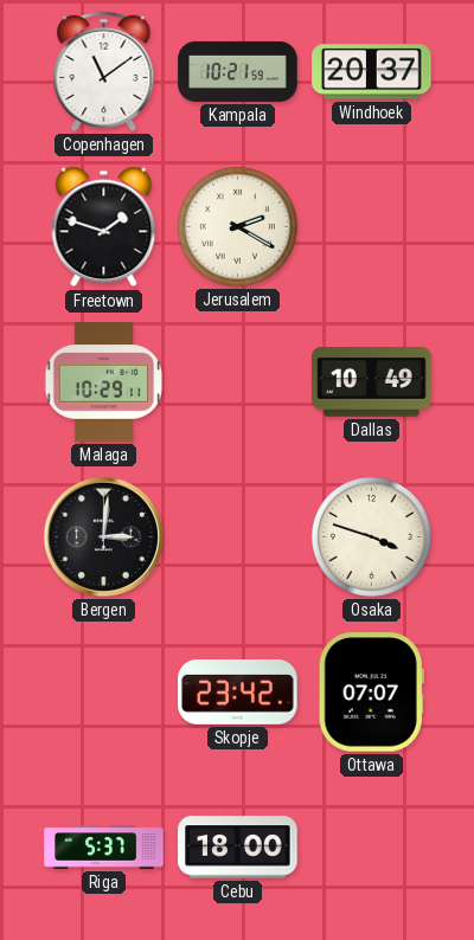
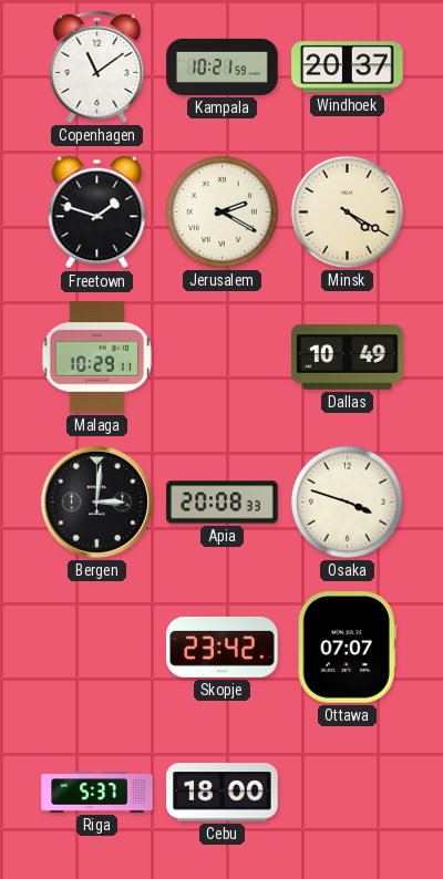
Minsk: none -> 4:20 (347, 211)
Apia: none -> 20:08 (223, 503)
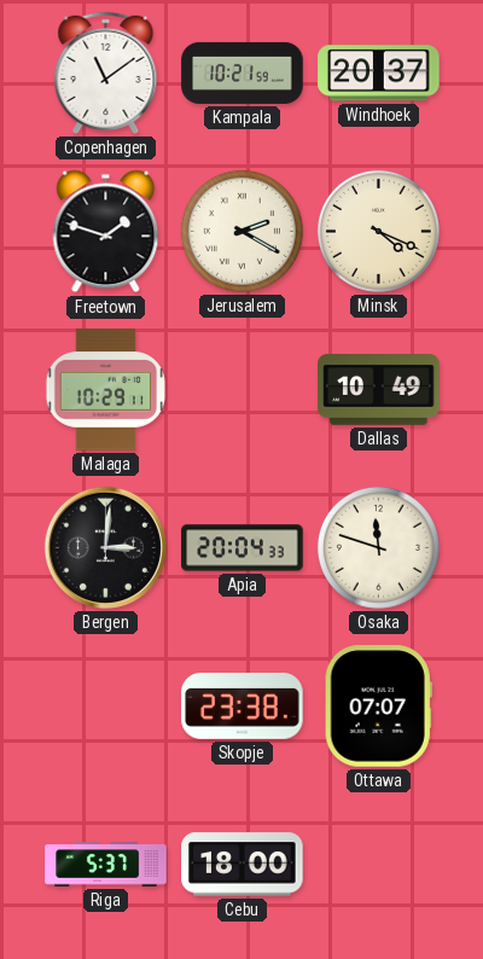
Minsk: 4:20 -> 4:19 (378, 231)
Apia: 20:08 -> 20:04 (243, 548)
Osaka: 3:48 -> 11:48 (378, 547)
Skopje: 23:42 -> 23:38 (243, 707)
